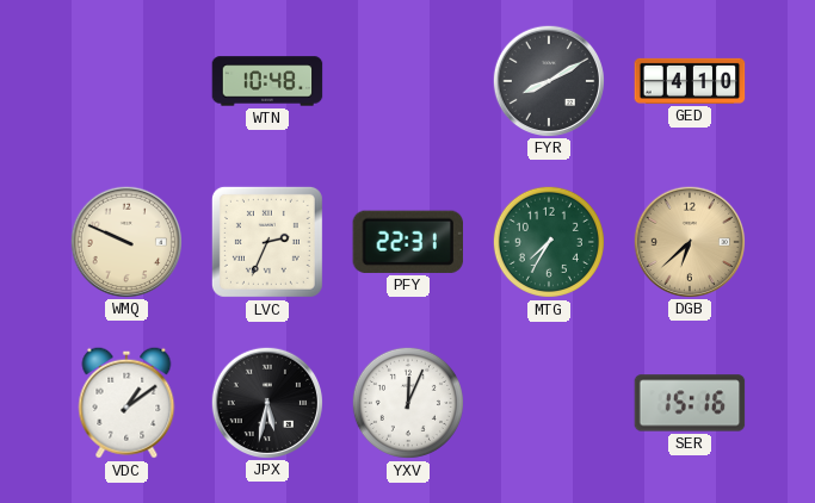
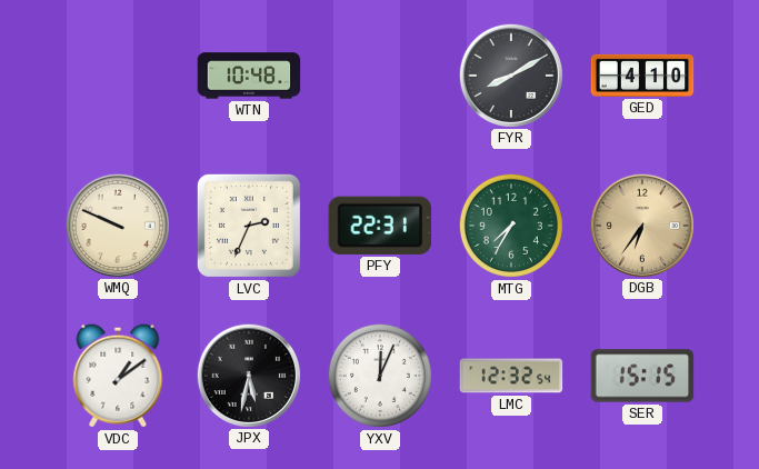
DGB: 6:38 -> 6:36 (641, 224)
LMC: none -> 12:32 (511, 376)
SER: 15:16 -> 15:15 (642, 376)
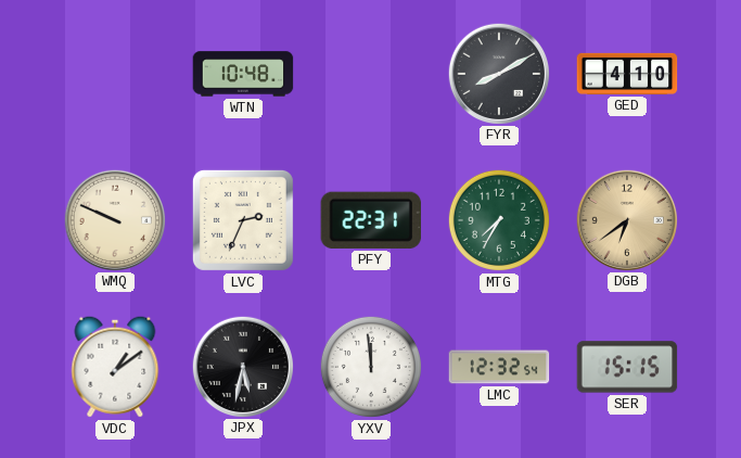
DGB: 6:36 -> 6:39 (626, 219)
YXV: 12:04 -> 11:59 (371, 367)
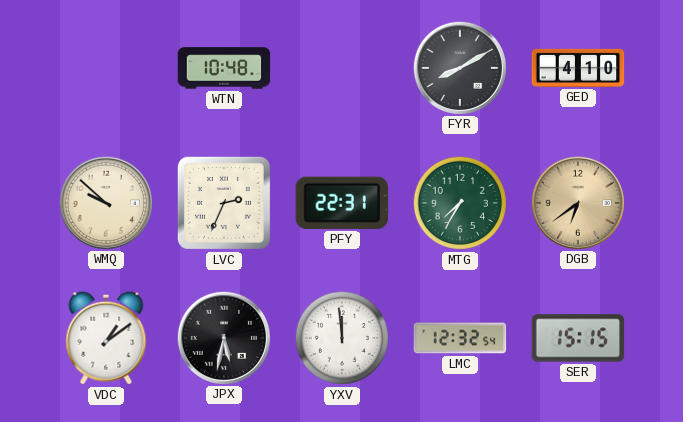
WMQ: 9:49 -> 9:52 (105, 202)
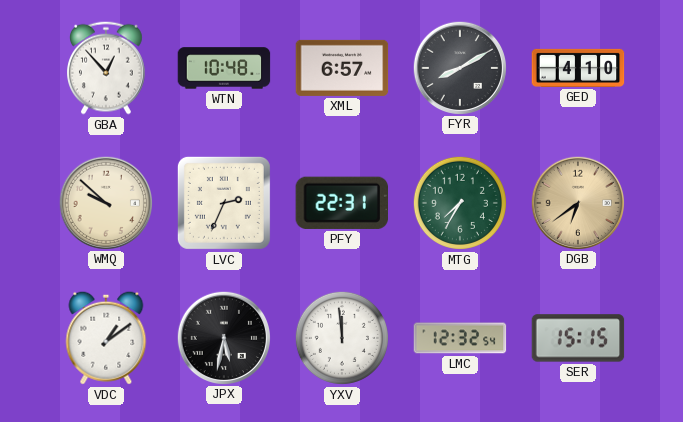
GBA: none -> 12:53 (107, 68)
XML: none -> 6:57 (342, 68)
